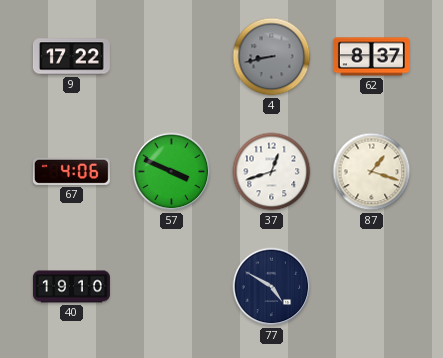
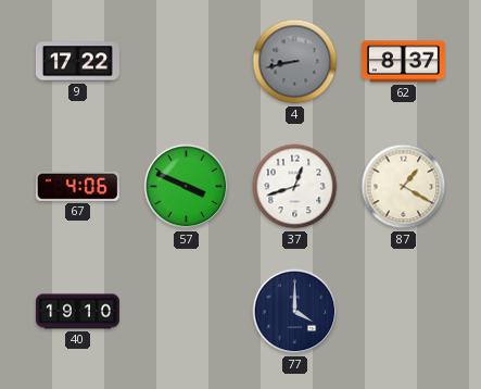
87: 1:18 -> 1:20 (404, 187)
77: 4:50 -> 4:00 (295, 312)
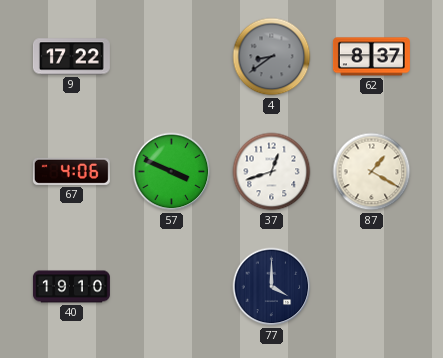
4: 8:43 -> 8:39 (272, 57)
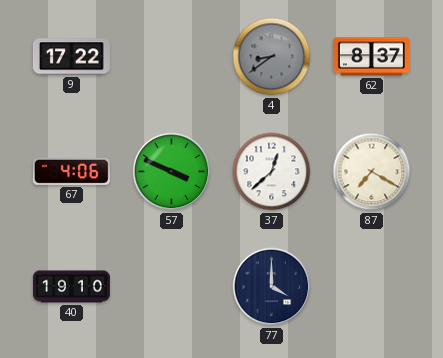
37: 12:42 -> 12:38 (272, 172)
87: 1:20 -> 7:20 (372, 172)
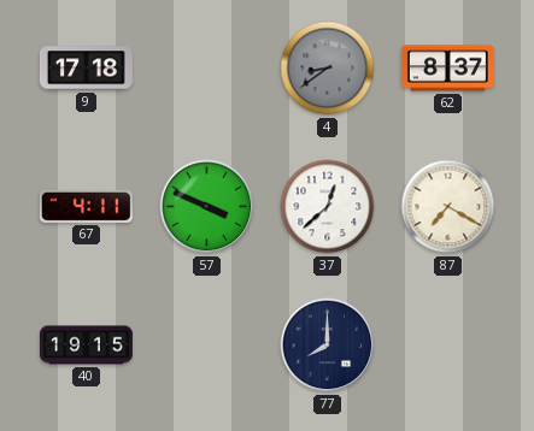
9: 17:22 -> 17:18 (86, 69)
67: 4:06 -> 4:11 (86, 206)
40: 19:10 -> 19:15 (86, 346)
77: 4:00 -> 8:00 (328, 346)
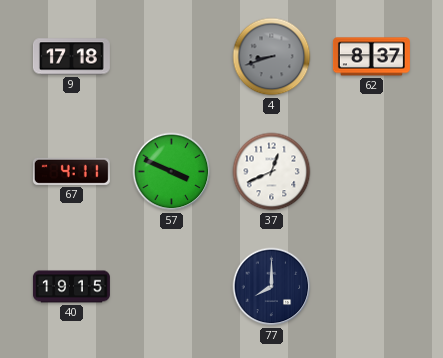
4: 8:39 -> 8:42 (272, 57)
37: 12:38 -> 12:41 (272, 172)
87: 7:20 -> none (448, 207)
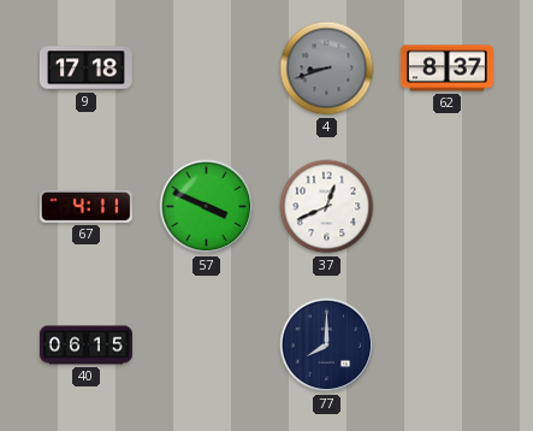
40: 19:15 -> 06:15 (85, 346)
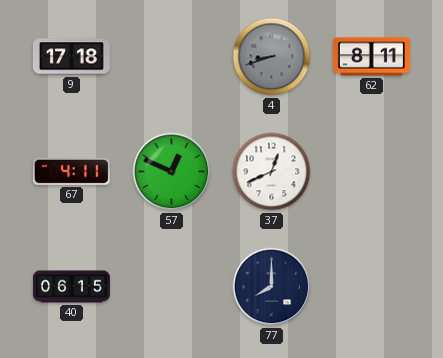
62: 8:37 -> 8:11 (371, 57)
57: 3:49 -> 12:49 (172, 172)
